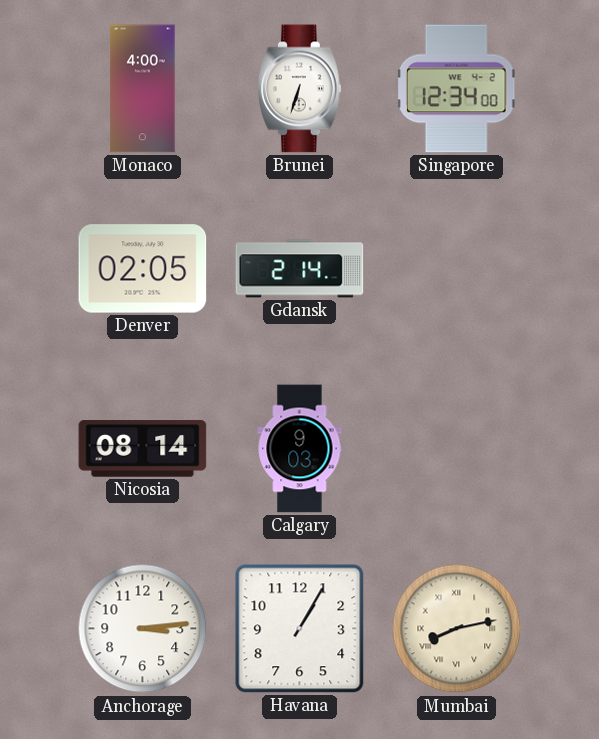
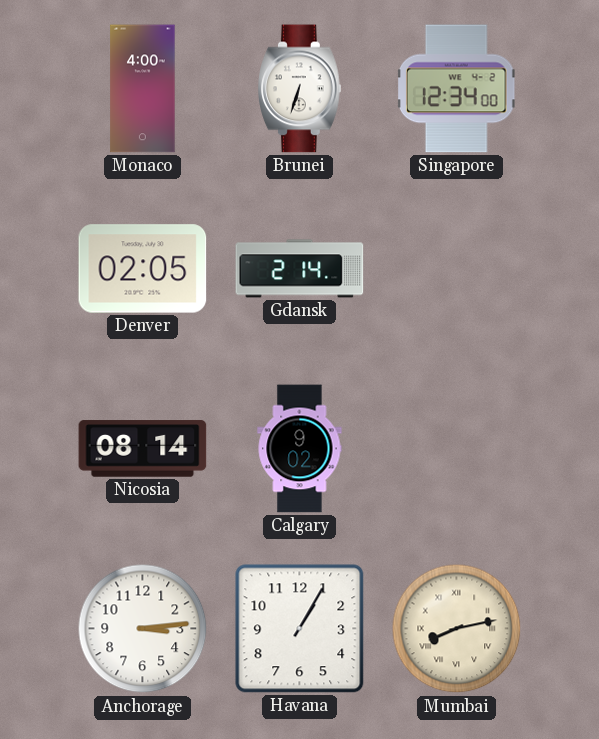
Calgary: 9:03 -> 9:02 (300, 449)
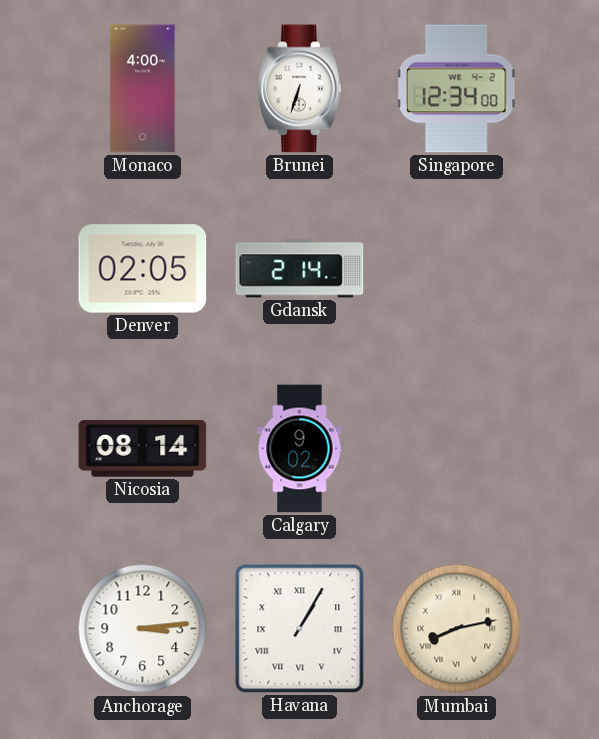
Havana numerals: Arabic -> Roman (300, 629)
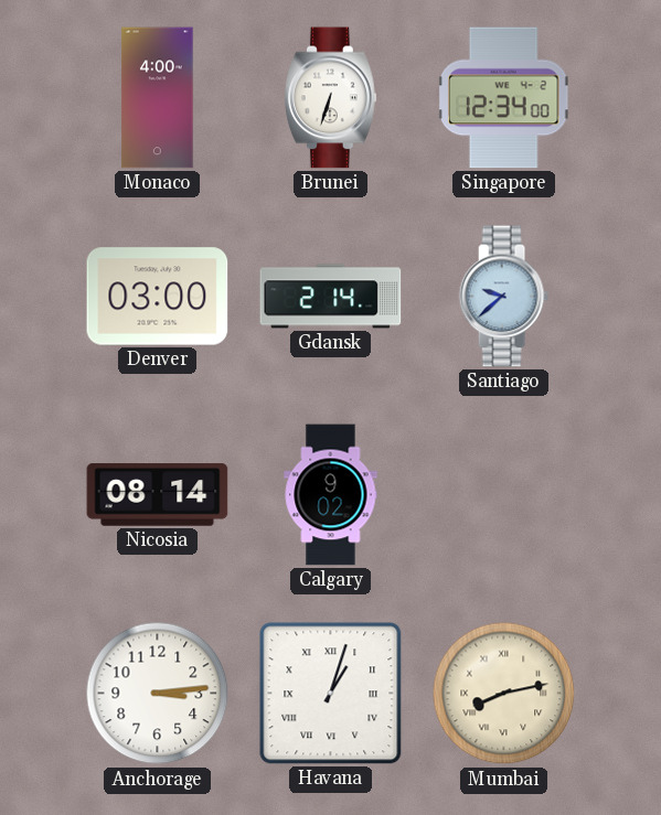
Denver: 02:05 -> 03:00 (158, 297)
Santiago: none -> 9:38 (503, 297)
Havana: 1:05 -> 1:03 (331, 694)
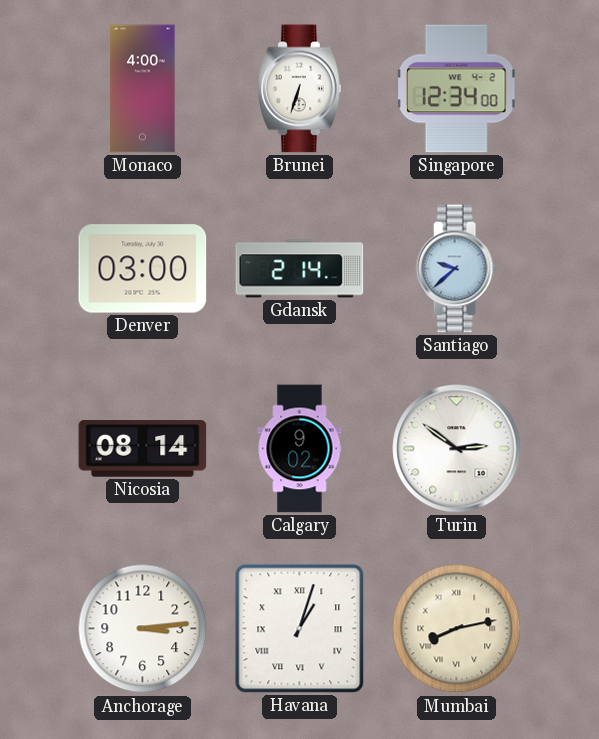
Turin: none -> 2:51 (457, 449)
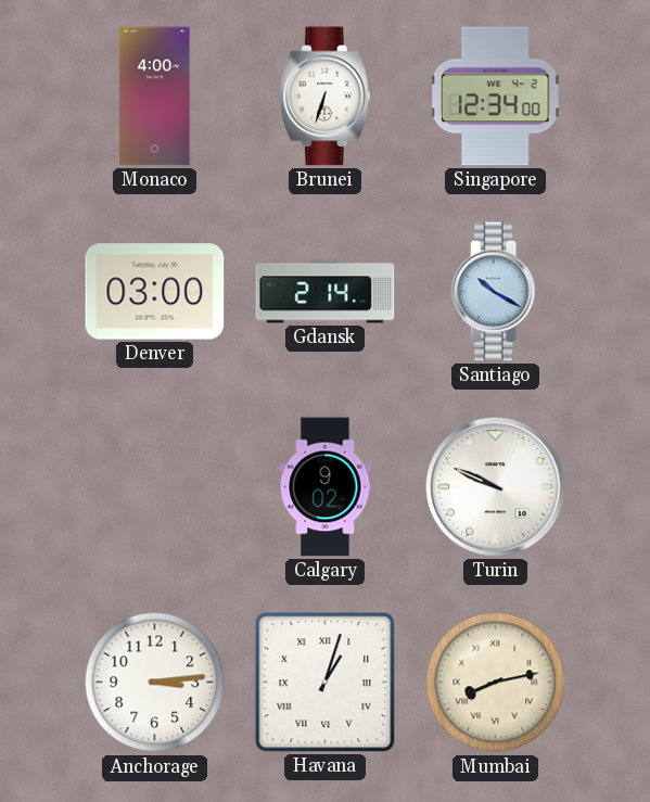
Santiago: 9:38 -> 10:20 (495, 292)
Nicosia: 08:14 -> none (143, 449)
Turin: 2:51 -> 9:49 (496, 487)
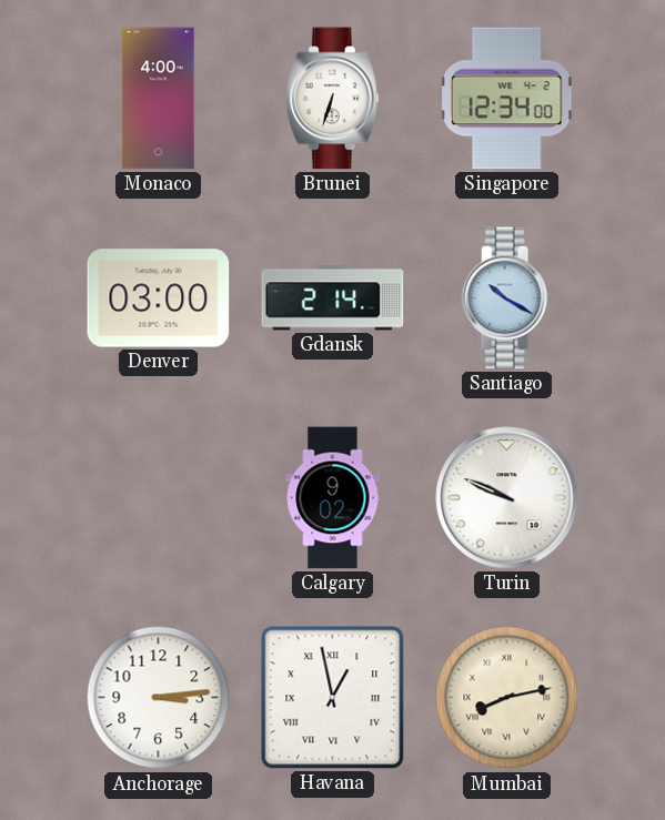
Havana: 1:03 -> 12:58 (333, 698)
